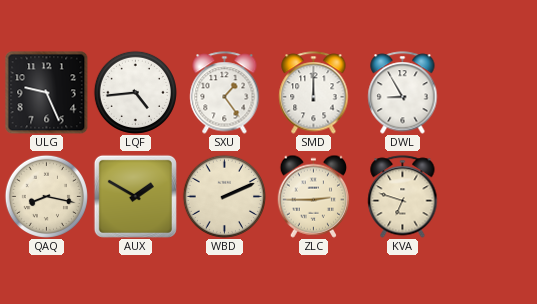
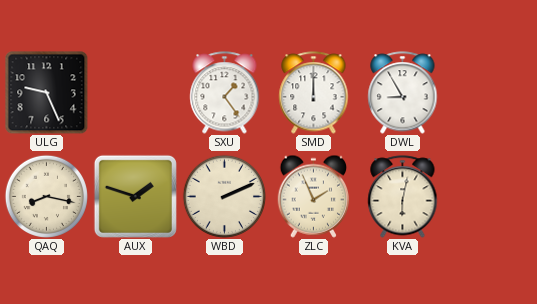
LQF: 4:44 -> none (135, 92)
AUX: 1:50 -> 1:48 (135, 196)
ZLC: 2:45 -> 1:56 (314, 196)
KVA: 6:48 -> 6:02 (403, 197)
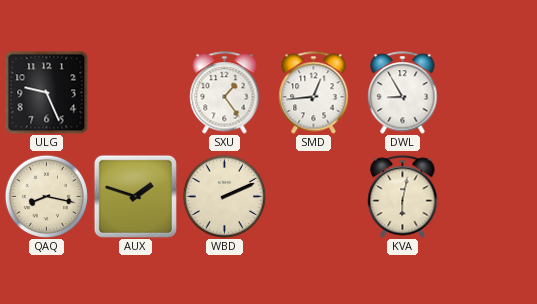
SMD: 12:00 -> 12:44 (314, 93)
ZLC: 1:56 -> none (314, 196)
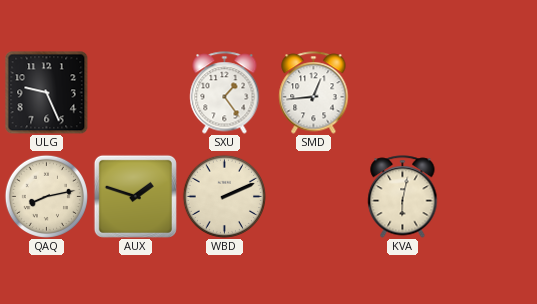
DWL: 8:55 -> none (403, 93)
QAQ: 8:17 -> 8:13 (46, 196)
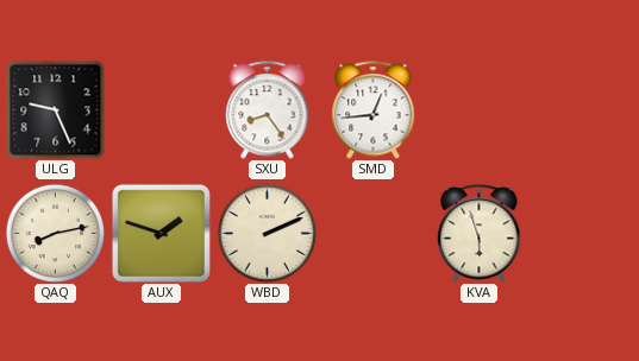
SXU: 1:24 -> 8:24 (268, 110)
KVA: 6:02 -> 5:57 (480, 234)
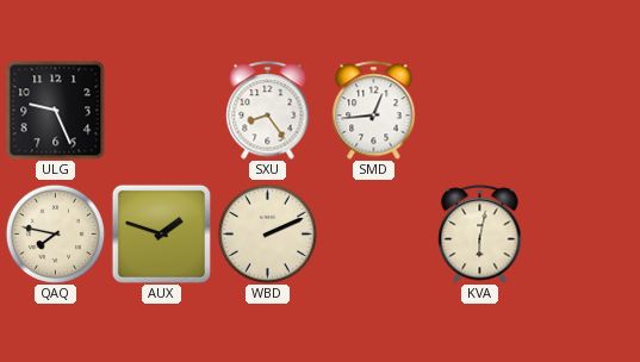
QAQ: 8:13 -> 7:47 (55, 233)
KVA: 5:57 -> 6:02 (480, 235)
